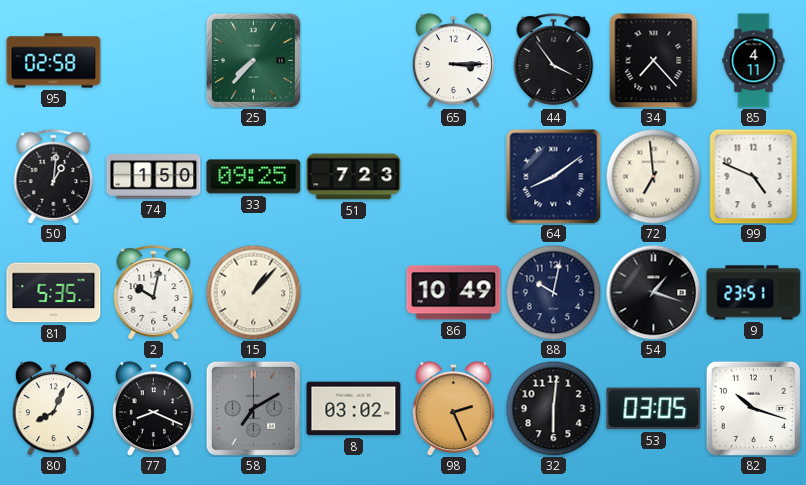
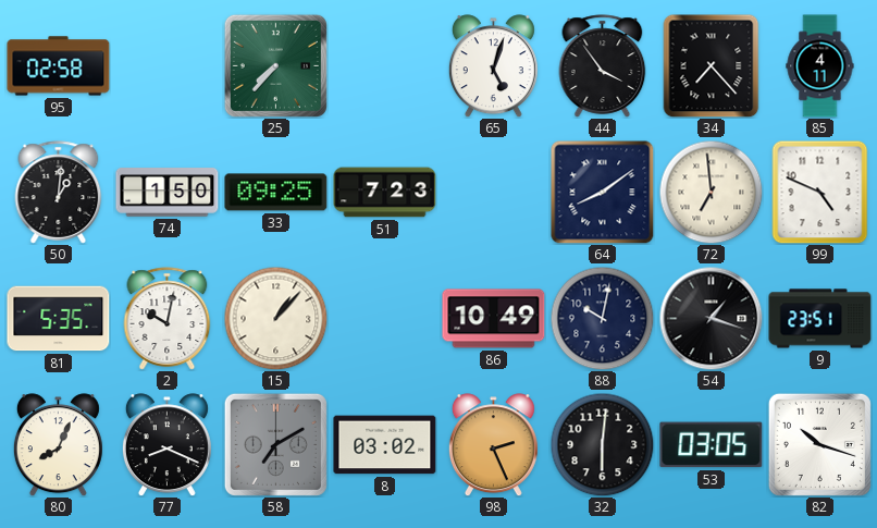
65: 3:15 -> 5:03 (493, 66)
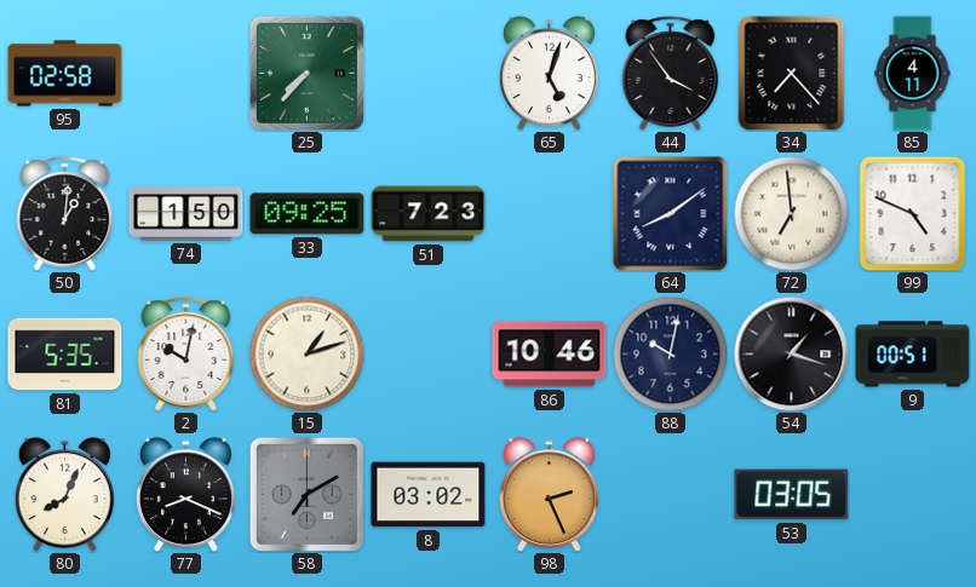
15: 1:07 -> 1:12 (306, 353)
86: 10:49 -> 10:46 (550, 355)
9: 23:51 -> 00:51 (913, 355)
32: 6:01 -> none (602, 444)
82: 10:18 -> none (819, 444)
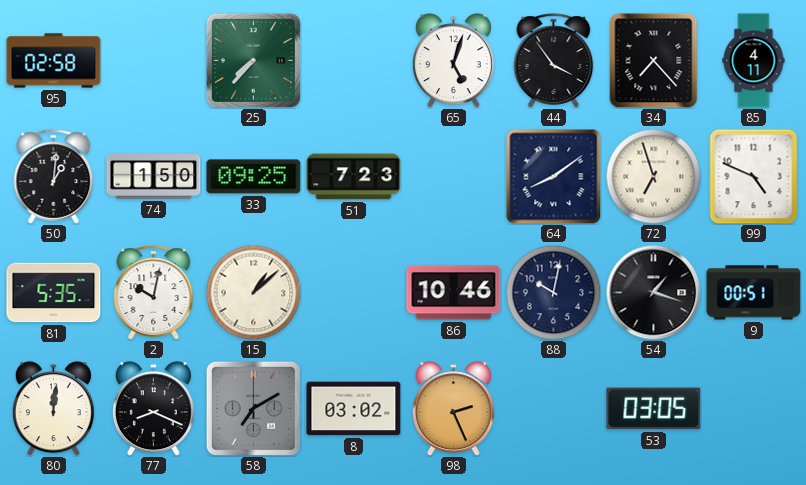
72: 6:59 -> 6:57 (653, 176)
15: 1:12 -> 1:08 (253, 292)
80: 8:04 -> 12:01 (53, 409)
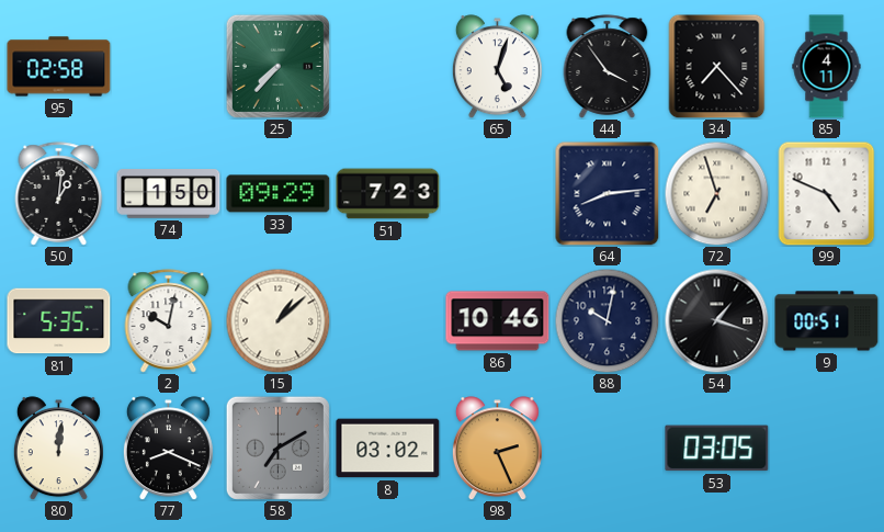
33: 09:25 -> 09:29 (279, 194)
64: 8:09 -> 8:14 (607, 193)
